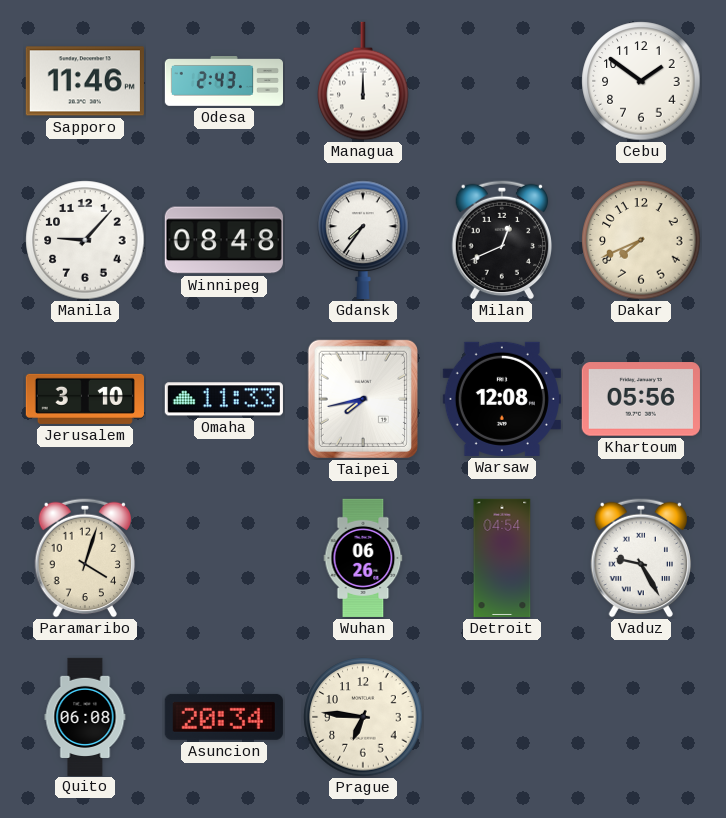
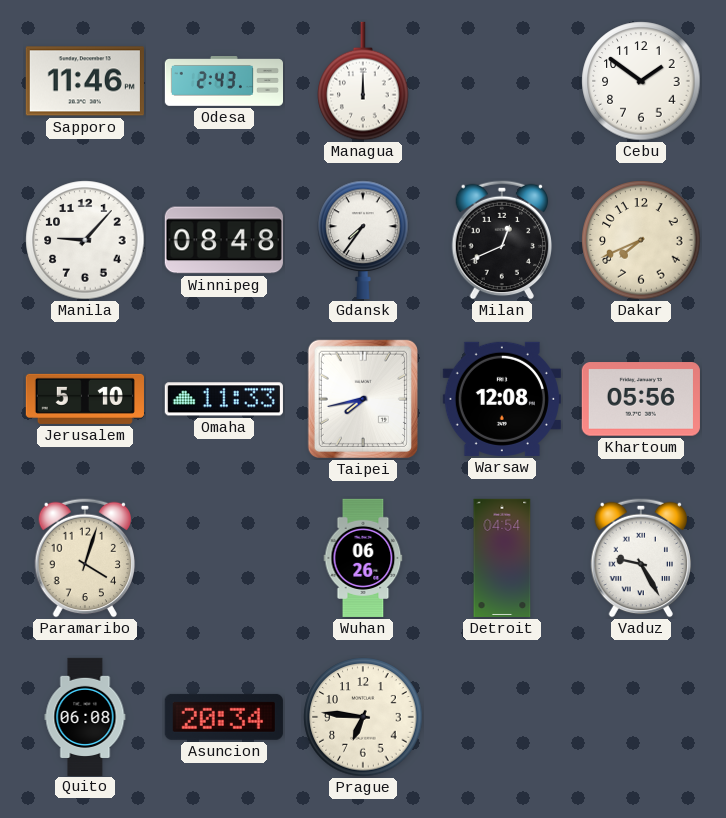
Jerusalem: 3:10 -> 5:10 (85, 399)
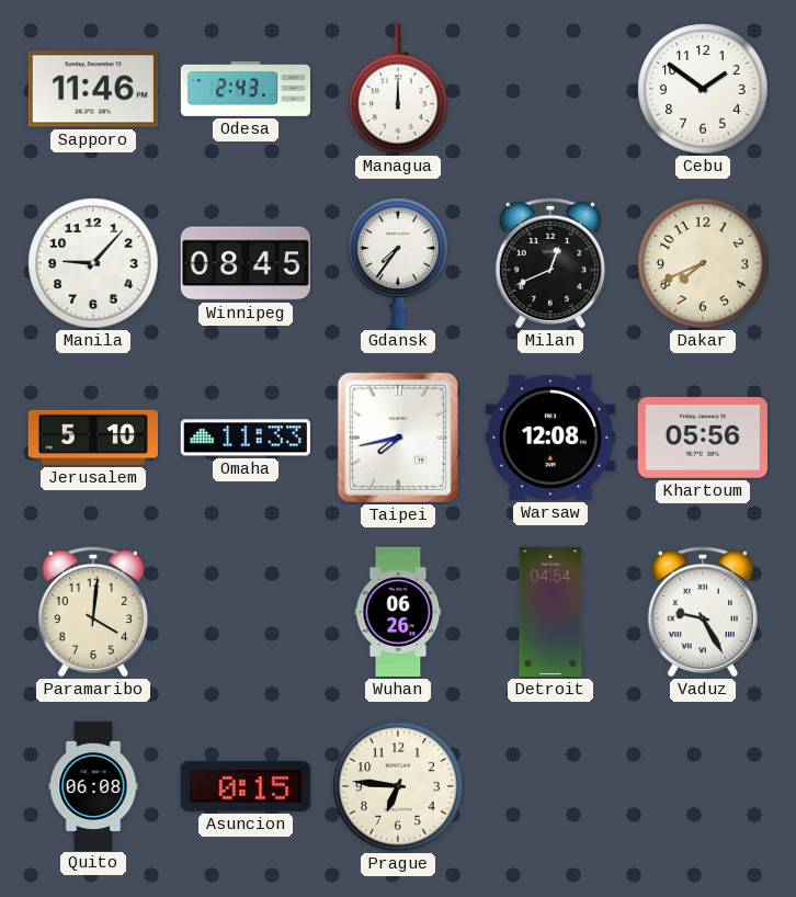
Winnipeg: 08:48 -> 08:45 (246, 263)
Paramaribo: 4:03 -> 4:01 (93, 612)
Asuncion: 20:34 -> 0:15 (246, 786)
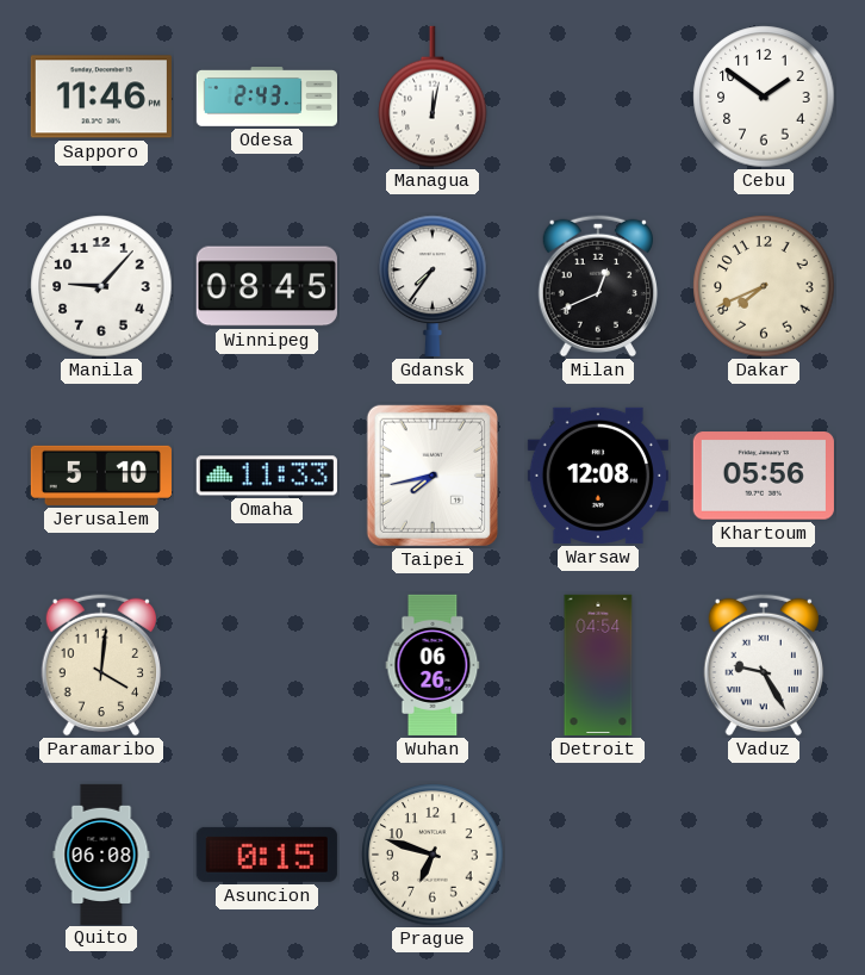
Managua: 12:00 -> 12:02 (432, 97)
Prague: 6:46 -> 6:48 (432, 855)
